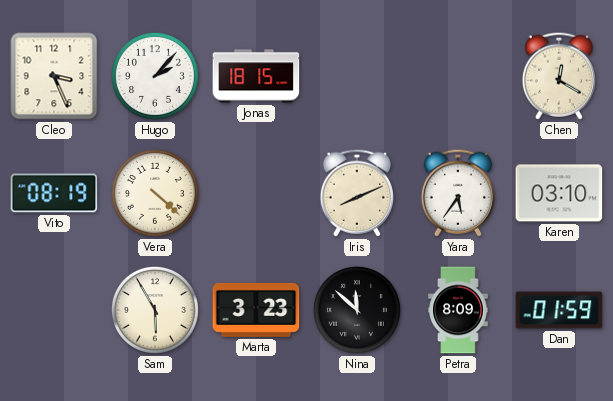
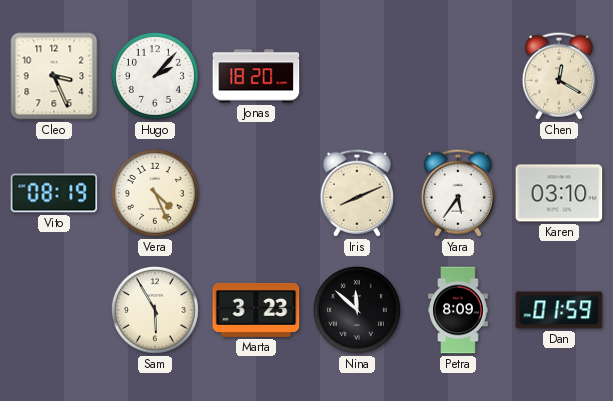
Jonas: 18:15 -> 18:20 (256, 76)
Vera: 4:22 -> 4:26 (155, 193)
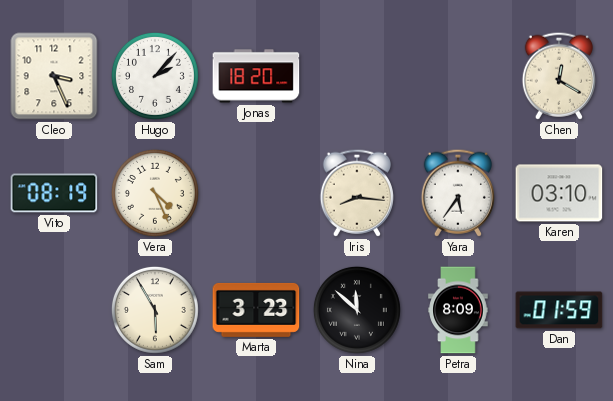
Iris: 8:11 -> 8:16 (357, 193)
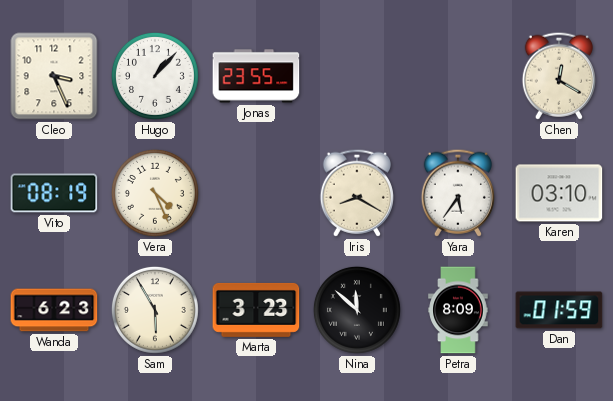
Hugo: 2:07 -> 1:07 (155, 76)
Jonas: 18:20 -> 23:55 (256, 76)
Iris: 8:16 -> 8:20 (357, 193)
Wanda: none -> 6:23 (54, 310)
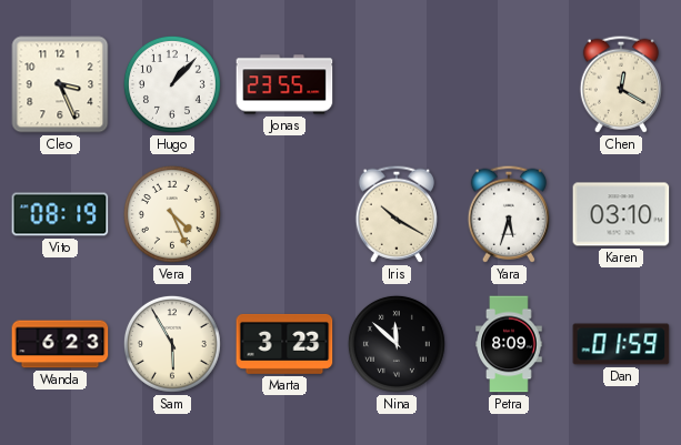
Iris: 8:20 -> 10:20 (397, 214)
Yara: 5:36 -> 5:33 (509, 214)
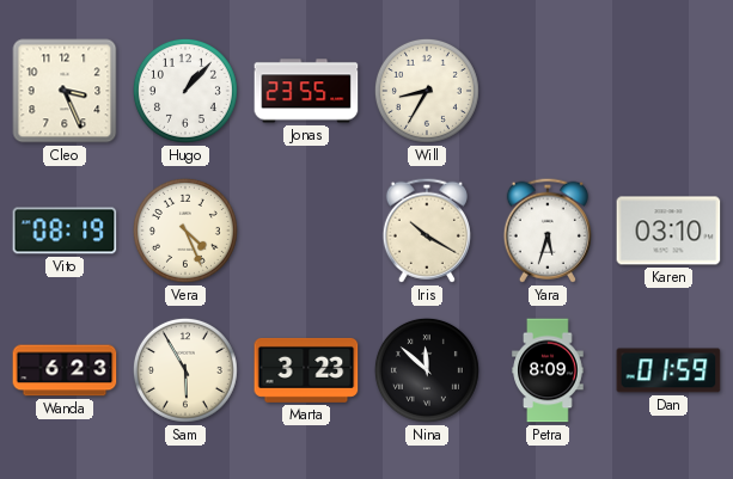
Will: none -> 8:35 (427, 91)
Chen: 12:20 -> none (621, 84)
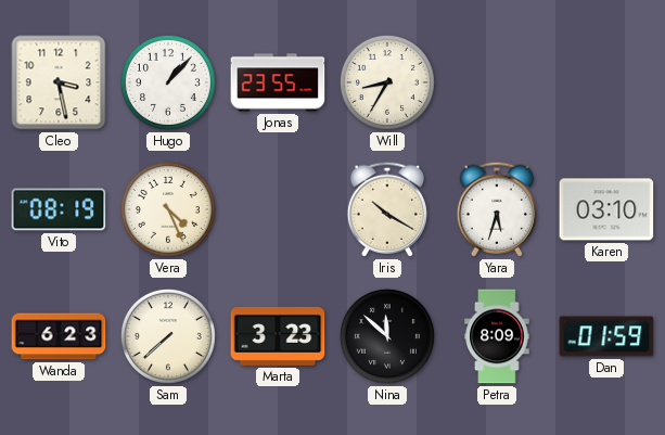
Cleo: 3:26 -> 3:28 (59, 82)
Sam: 5:55 -> 7:38 (168, 336)
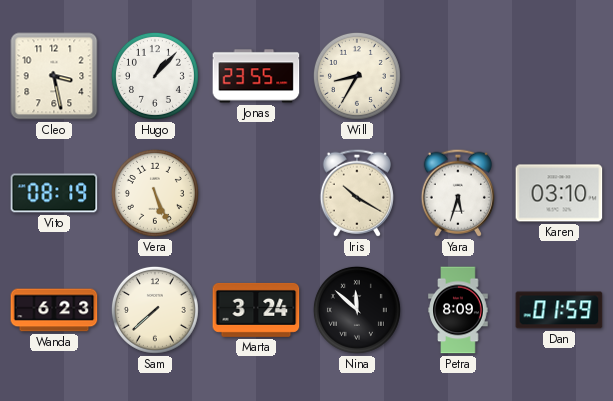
Vera: 4:26 -> 5:26 (155, 193)
Marta: 3:23 -> 3:24 (256, 310)
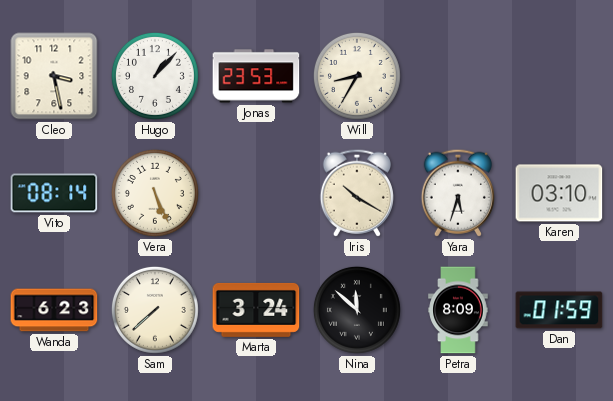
Jonas: 23:55 -> 23:53 (256, 76)
Vito: 08:19 -> 08:14 (54, 193)
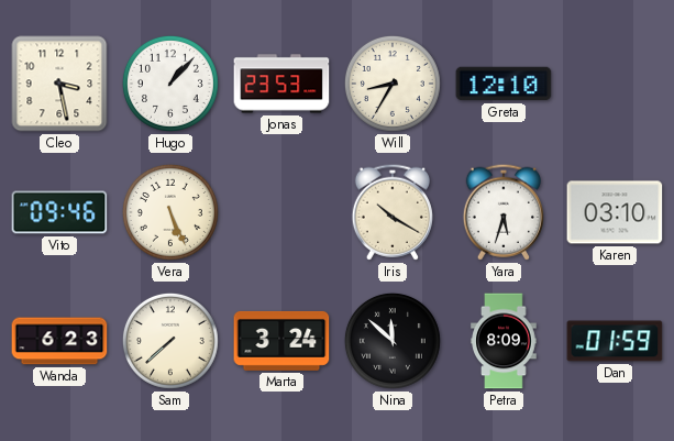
Greta: none -> 12:10 (504, 84)
Vito: 08:14 -> 09:46 (59, 212)
